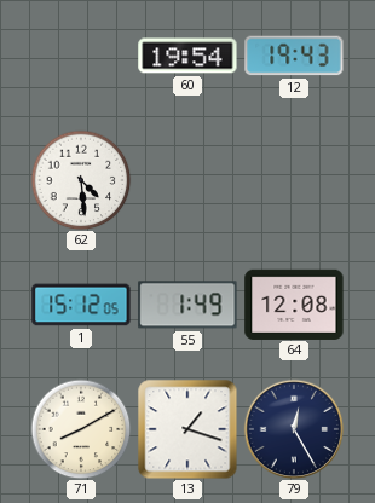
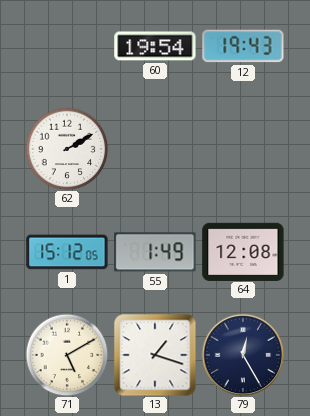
62: 4:29 -> 2:10 (67, 149)
71: 8:10 -> 5:10 (67, 355)
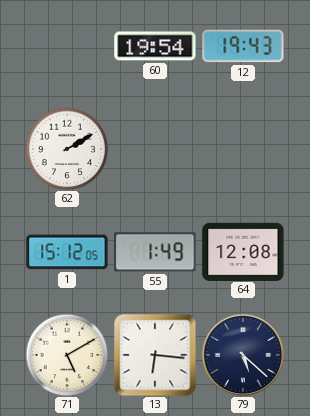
13: 1:18 -> 6:16 (155, 355)
79: 12:25 -> 5:22 (243, 355)
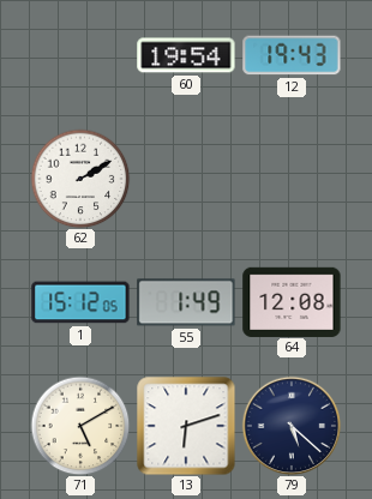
13: 6:16 -> 6:12 (186, 426)
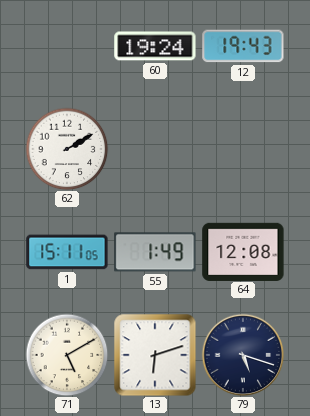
60: 19:54 -> 19:24 (155, 46)
1: 15:12 -> 15:11 (67, 252)
79: 5:22 -> 5:18 (243, 355)
